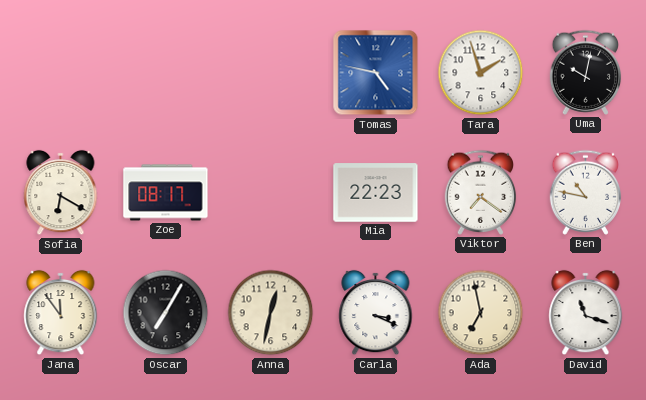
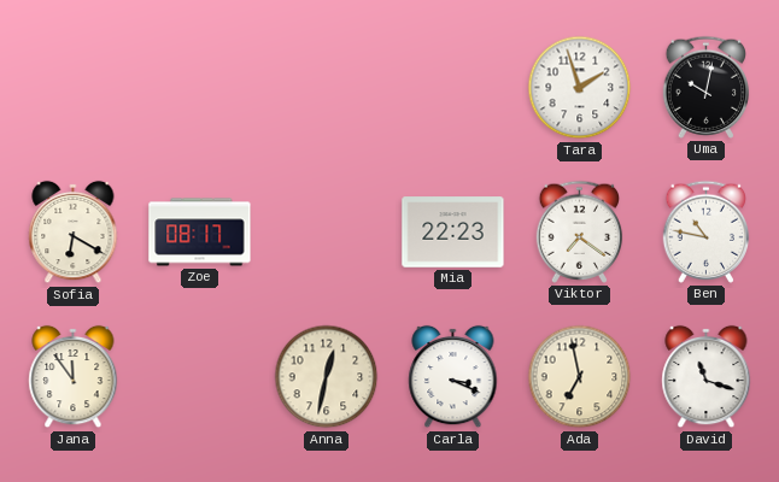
Tomas: 4:47 -> none (376, 73)
Oscar: 7:05 -> none (166, 313)
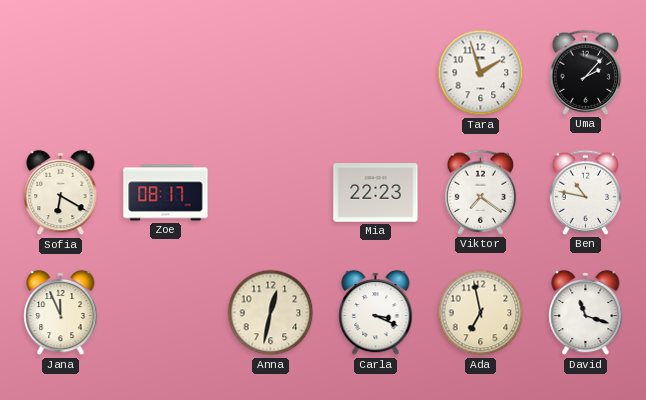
Uma: 10:02 -> 2:07 (586, 72)
Jana: 11:54 -> 11:56 (61, 313)
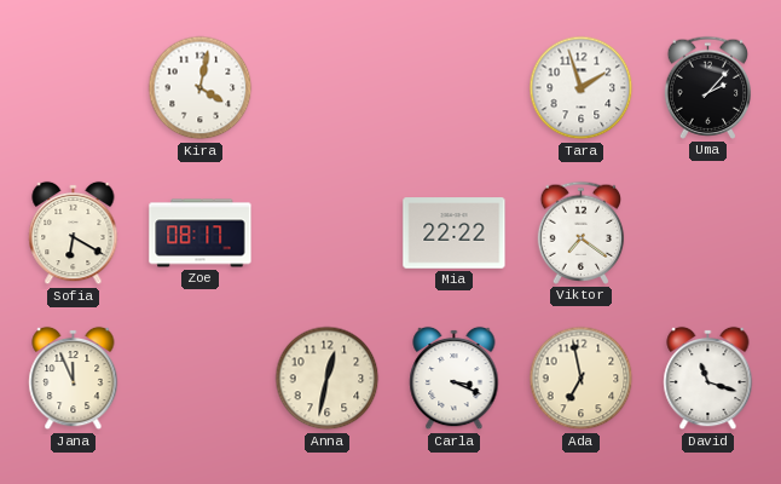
Kira: none -> 4:02 (201, 88)
Mia: 22:23 -> 22:22 (455, 234)
Ben: 10:47 -> none (586, 192)
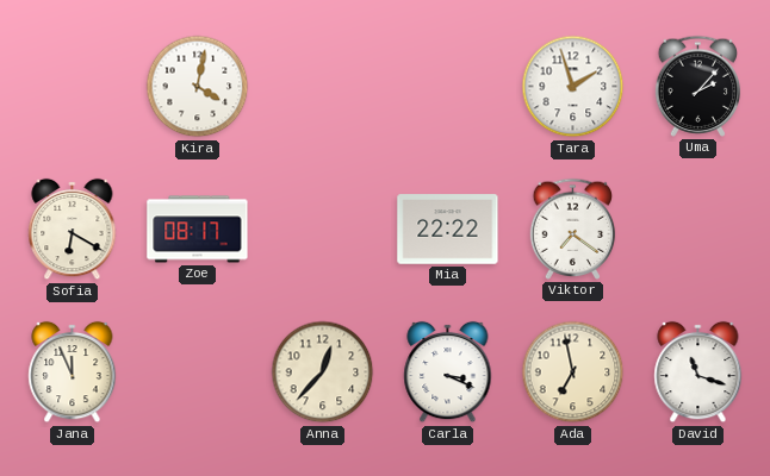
Anna: 12:32 -> 12:37 (323, 372)
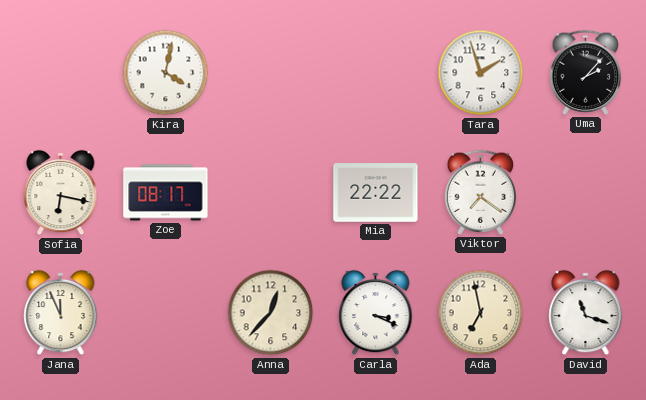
Sofia: 6:20 -> 6:17 (61, 193)
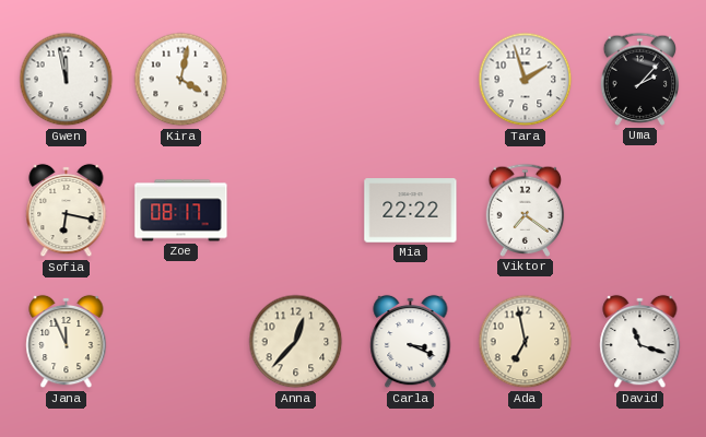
Gwen: none -> 11:58 (67, 80)
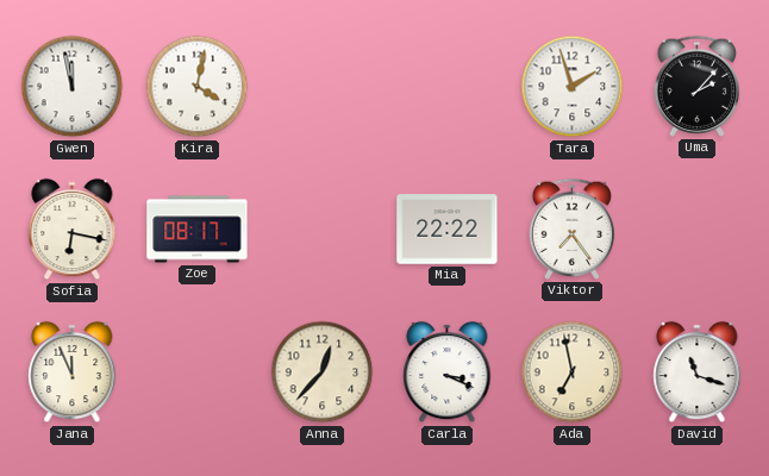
Viktor: 7:21 -> 7:24 (573, 228)
